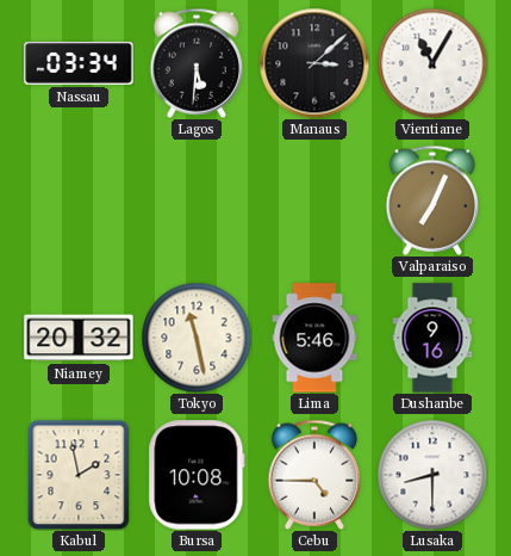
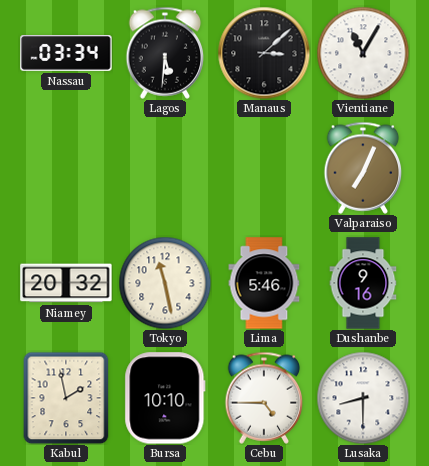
Bursa: 10:08 -> 10:10 (165, 398)
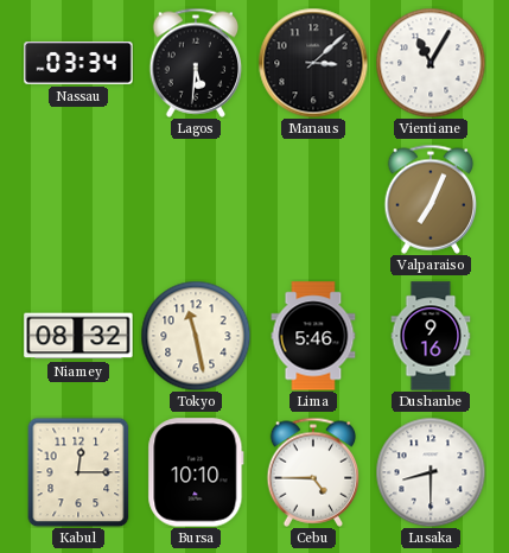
Niamey: 20:32 -> 08:32 (78, 336)
Kabul: 1:58 -> 12:15 (78, 472)
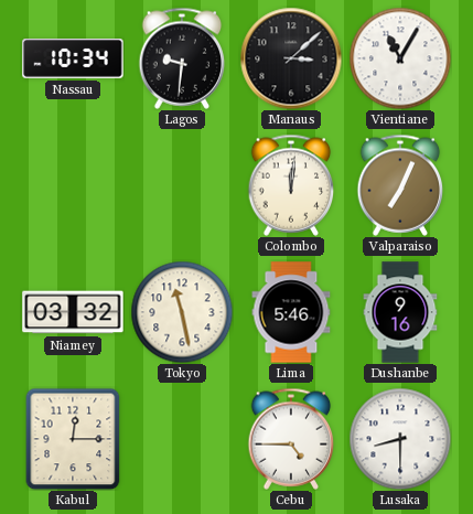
Nassau: 03:34 -> 10:34 (73, 60)
Lagos: 5:31 -> 9:31 (182, 58)
Colombo: none -> 12:01 (291, 185)
Niamey: 08:32 -> 03:32 (73, 312)
Bursa: 10:10 -> none (196, 472)
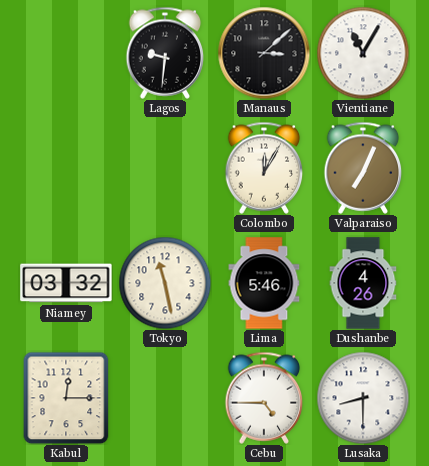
Nassau: 10:34 -> none (73, 60)
Colombo: 12:01 -> 12:05 (264, 168)
Dushanbe: 9:16 -> 4:26 (363, 283)
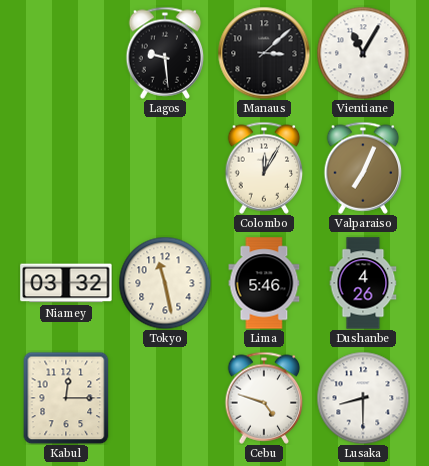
Lagos: 9:31 -> 9:29 (165, 53)
Cebu: 4:45 -> 4:48 (264, 398)
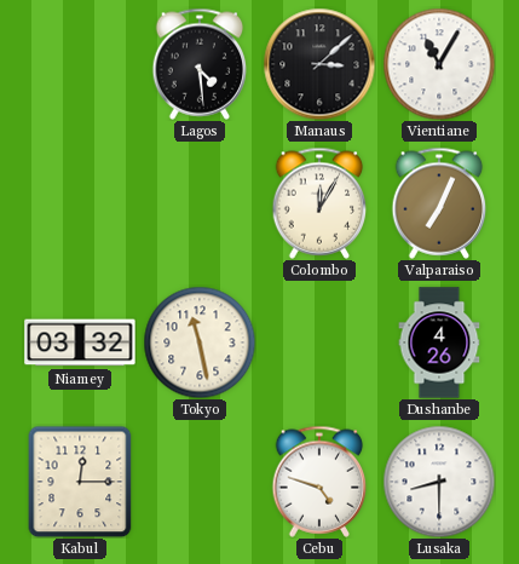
Lagos: 9:29 -> 4:29 (200, 64)
Lima: 5:46 -> none (264, 283)
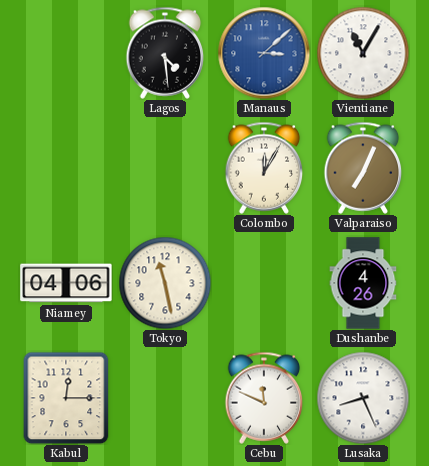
Manaus dial: black -> blue (264, 53)
Niamey: 03:32 -> 04:06 (66, 283)
Cebu: 4:48 -> 11:49 (264, 398)
Lusaka: 8:30 -> 8:26 (363, 398)
